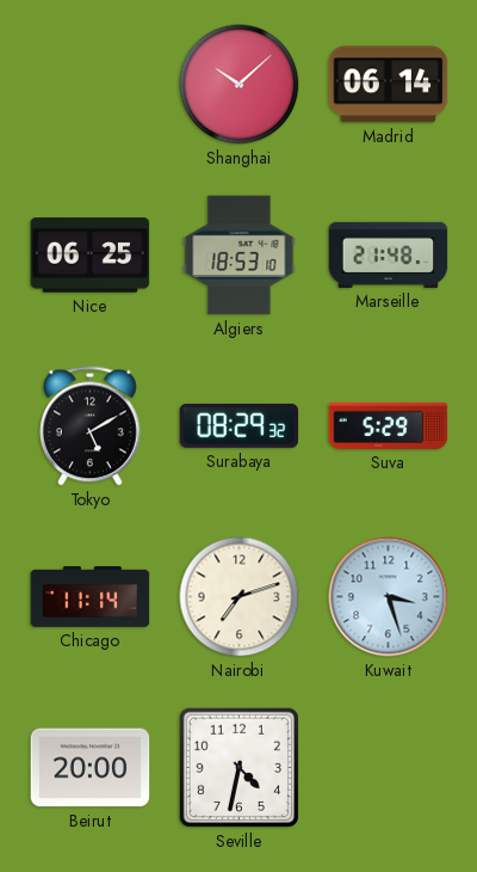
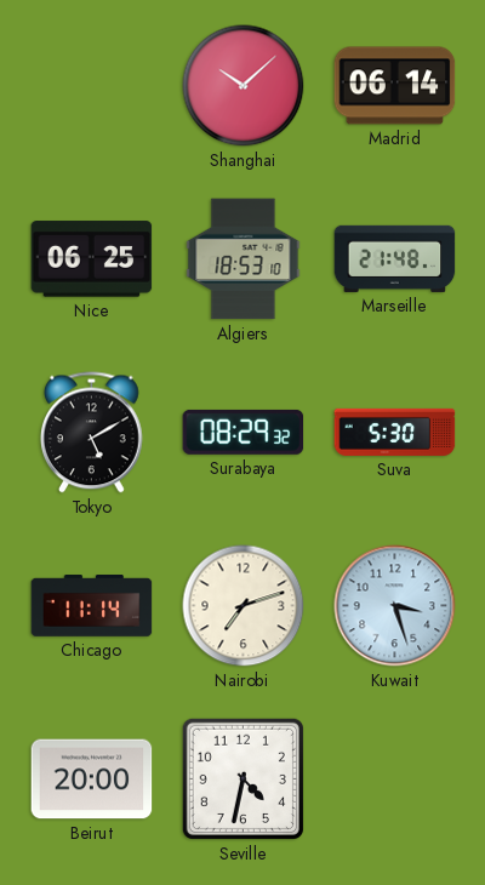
Suva: 5:29 -> 5:30 (395, 432)
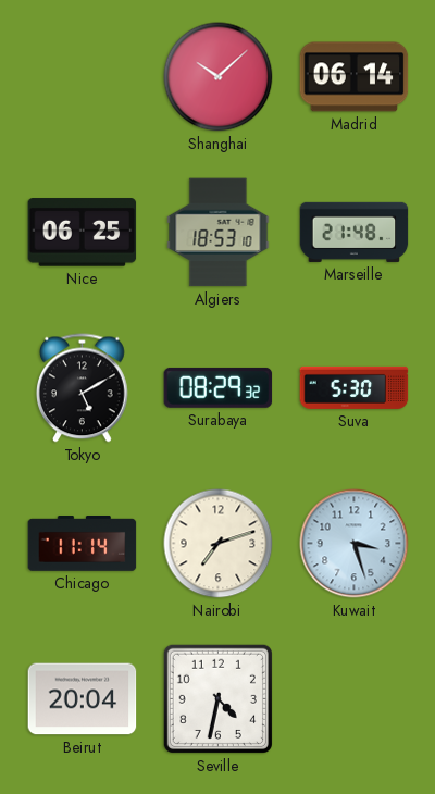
Beirut: 20:00 -> 20:04 (83, 699)
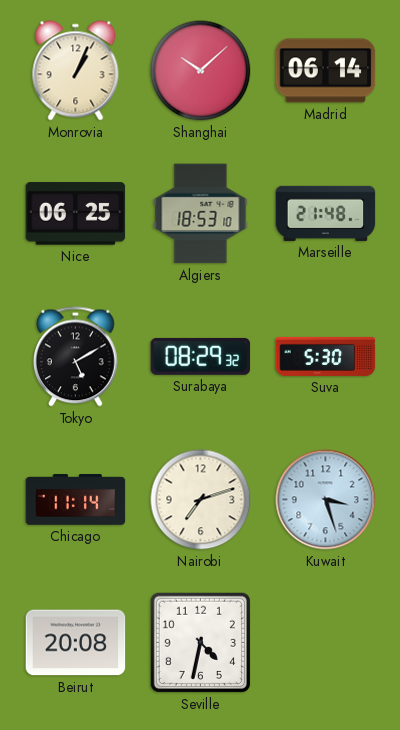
Monrovia: none -> 1:04 (76, 71)
Beirut: 20:04 -> 20:08 (76, 643)
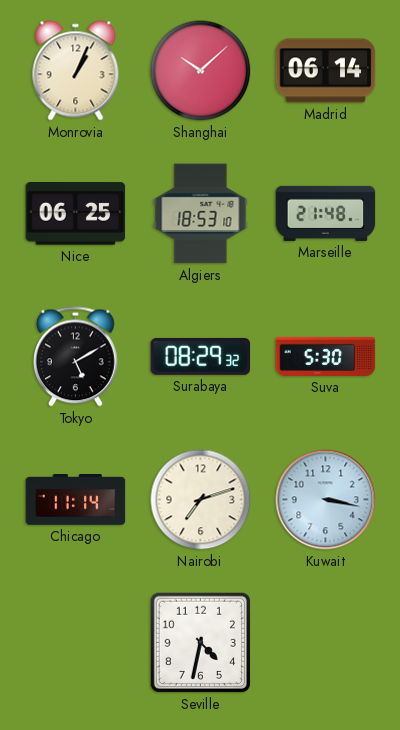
Kuwait: 3:27 -> 3:17 (326, 500)
Beirut: 20:08 -> none (76, 643)
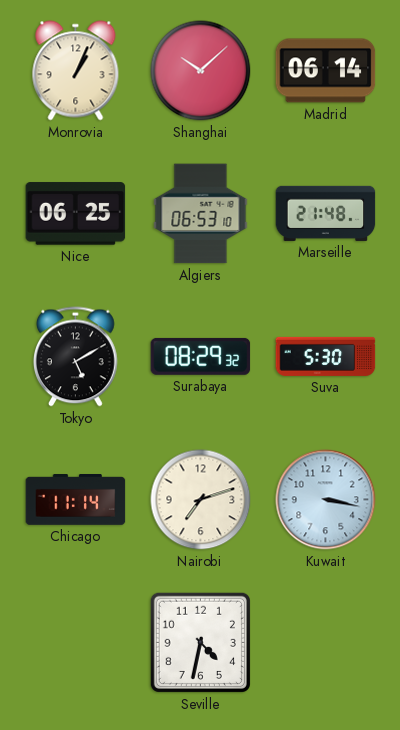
Algiers: 18:53 -> 06:53 (201, 214)
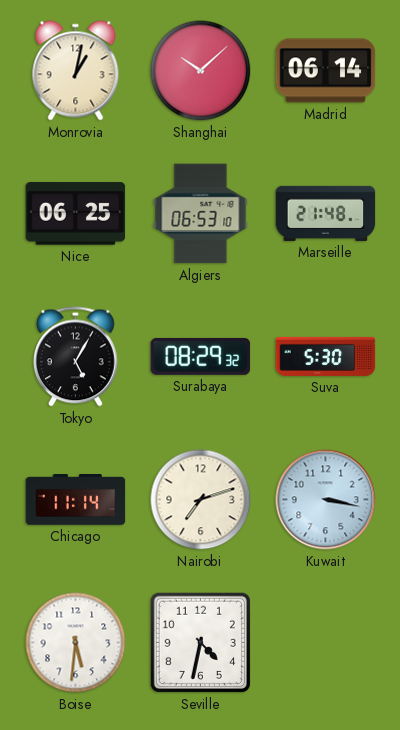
Monrovia: 1:04 -> 1:02 (76, 71)
Tokyo: 5:10 -> 5:05 (76, 357)
Boise: none -> 5:31 (76, 643)
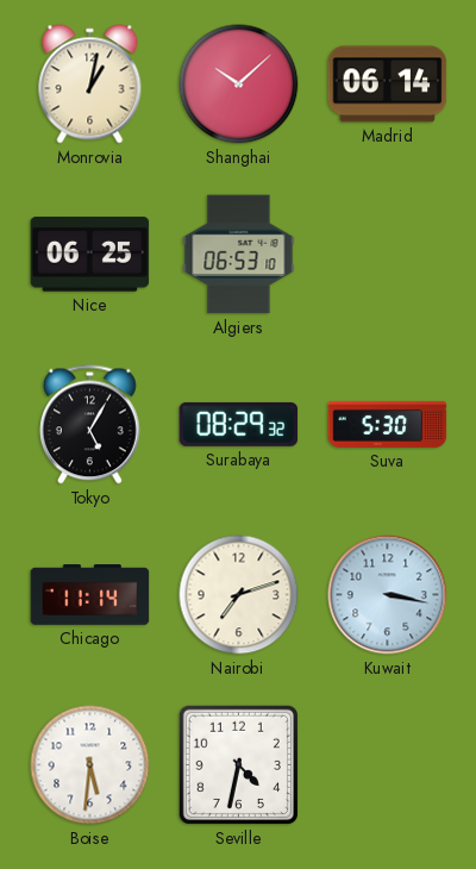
Marseille: 21:48 -> none (326, 213)
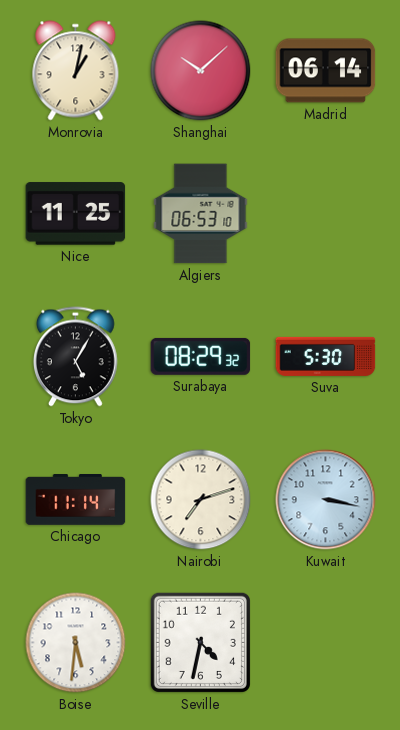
Nice: 06:25 -> 11:25 (76, 214)
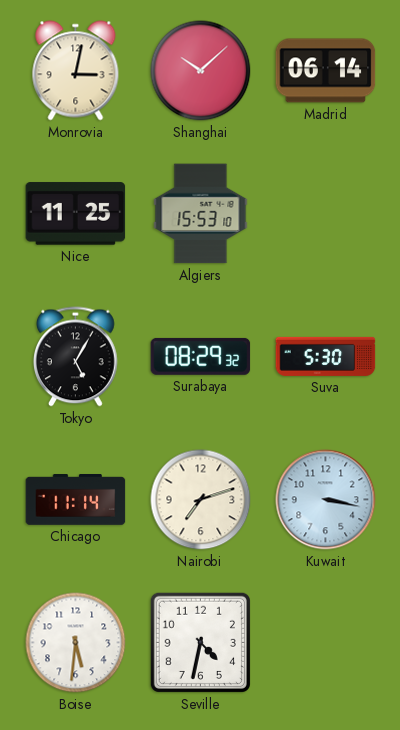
Monrovia: 1:02 -> 3:02 (76, 71)
Algiers: 06:53 -> 15:53 (201, 214)
